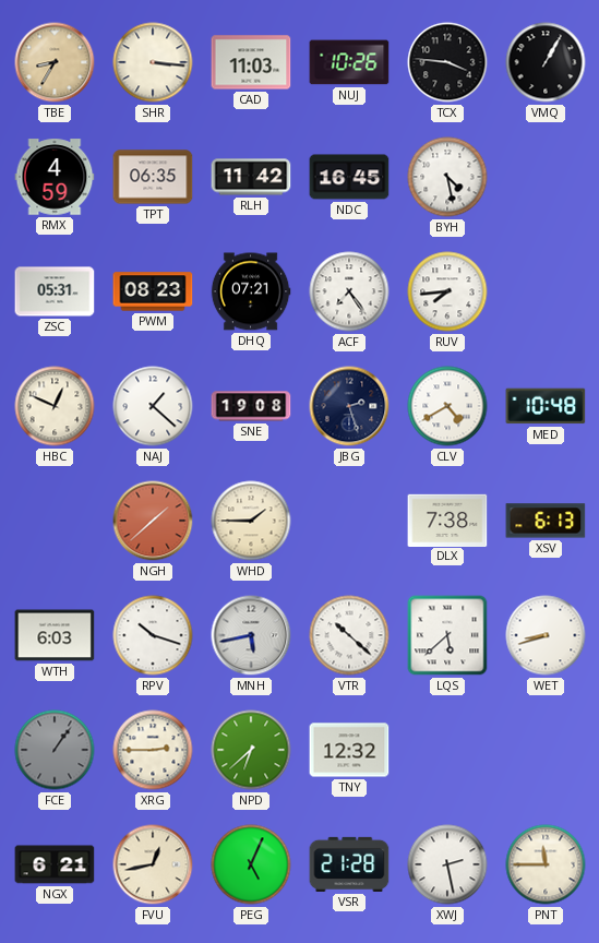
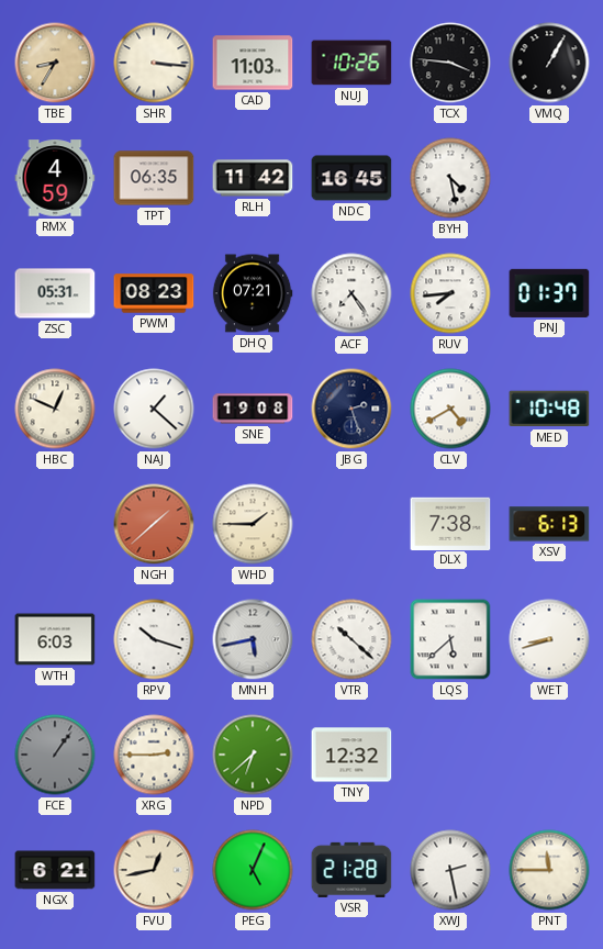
PNJ: none -> 01:37 (549, 293)
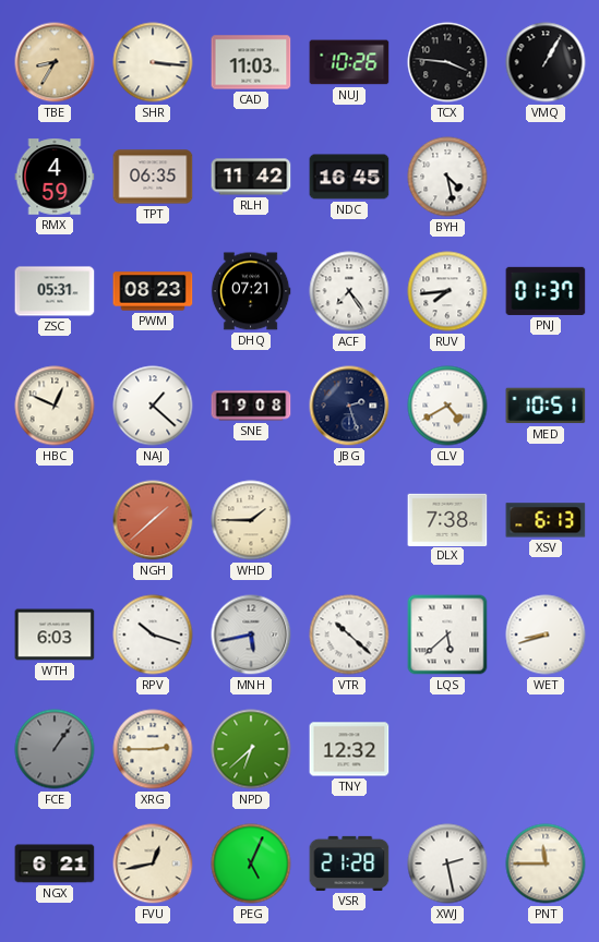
MED: 10:48 -> 10:51 (546, 406)
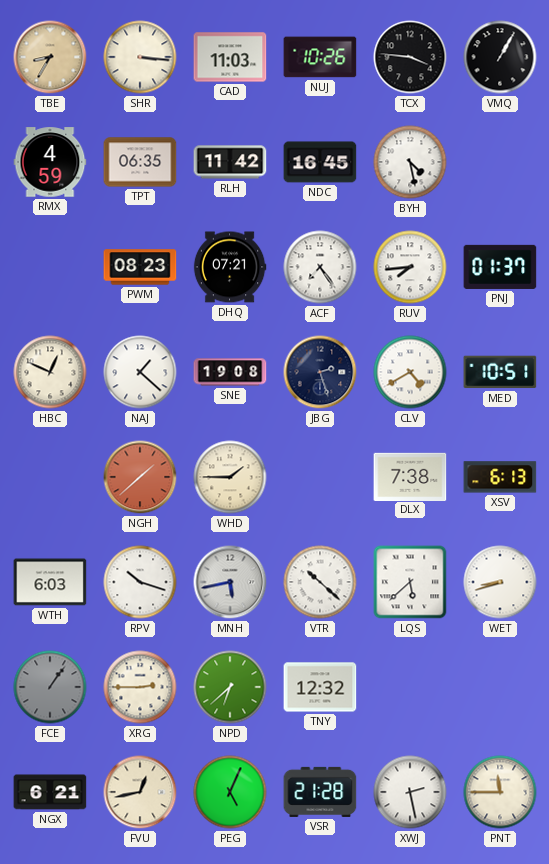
ZSC: 05:31 -> none (55, 291)
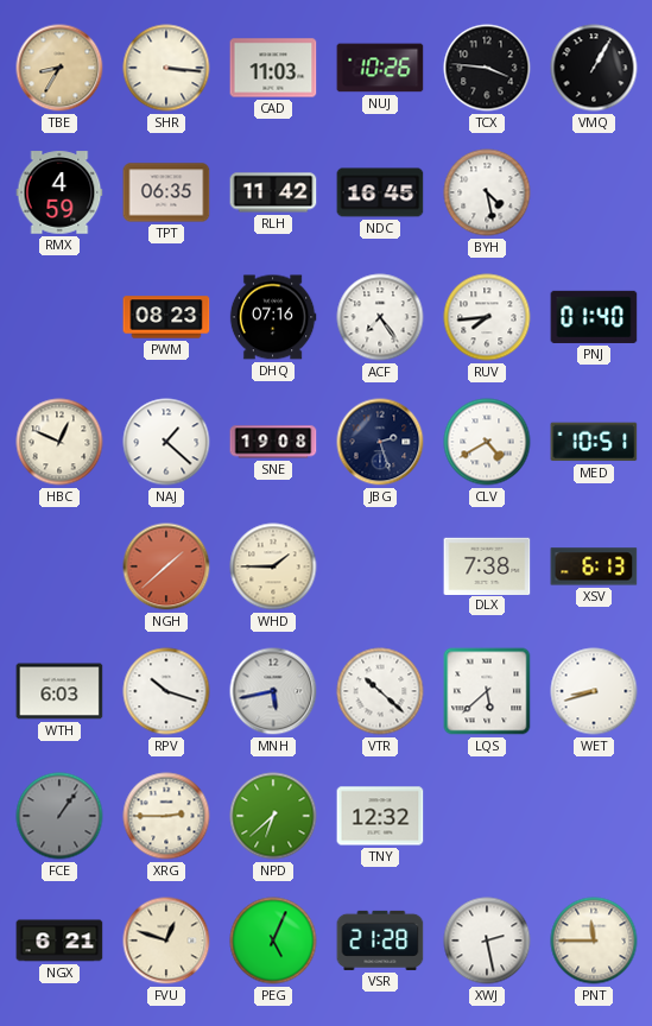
DHQ: 07:21 -> 07:16 (273, 317)
PNJ: 01:37 -> 01:40 (594, 317)
FVU: 12:43 -> 12:48 (166, 940)
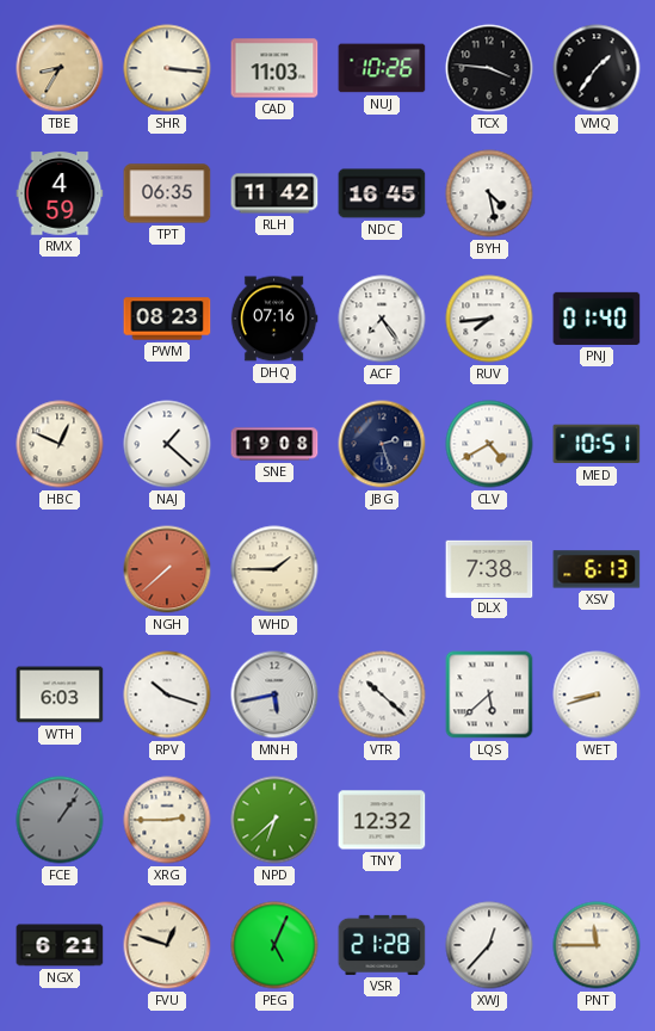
VMQ: 1:05 -> 1:36 (597, 68)
NGH: 1:38 -> 7:38 (167, 569)
XWJ: 2:28 -> 12:37 (489, 945)
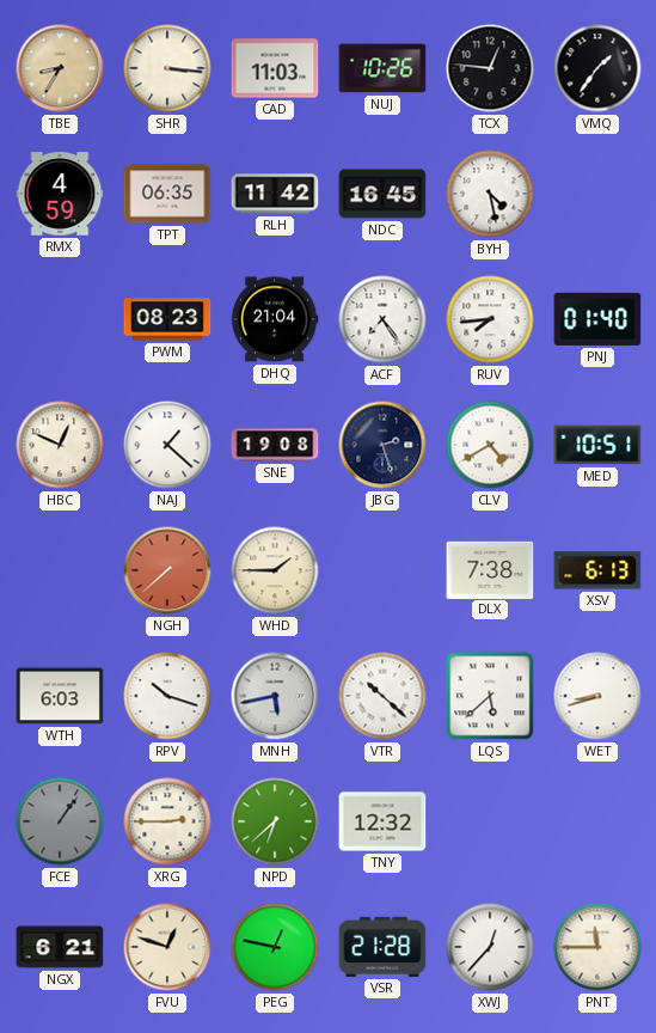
TCX: 3:46 -> 12:46 (490, 68)
DHQ: 07:16 -> 21:04 (275, 319)
PEG: 5:04 -> 12:47 (275, 947)
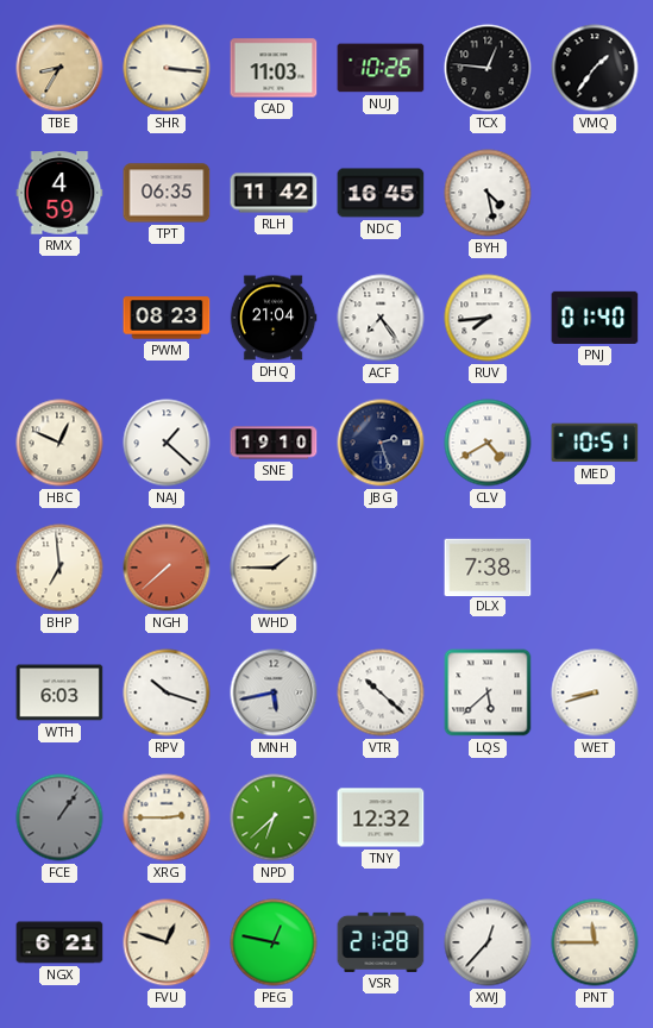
SNE: 19:08 -> 19:10 (274, 443)
BHP: none -> 6:59 (59, 568)
XSV: 6:13 -> none (597, 570)
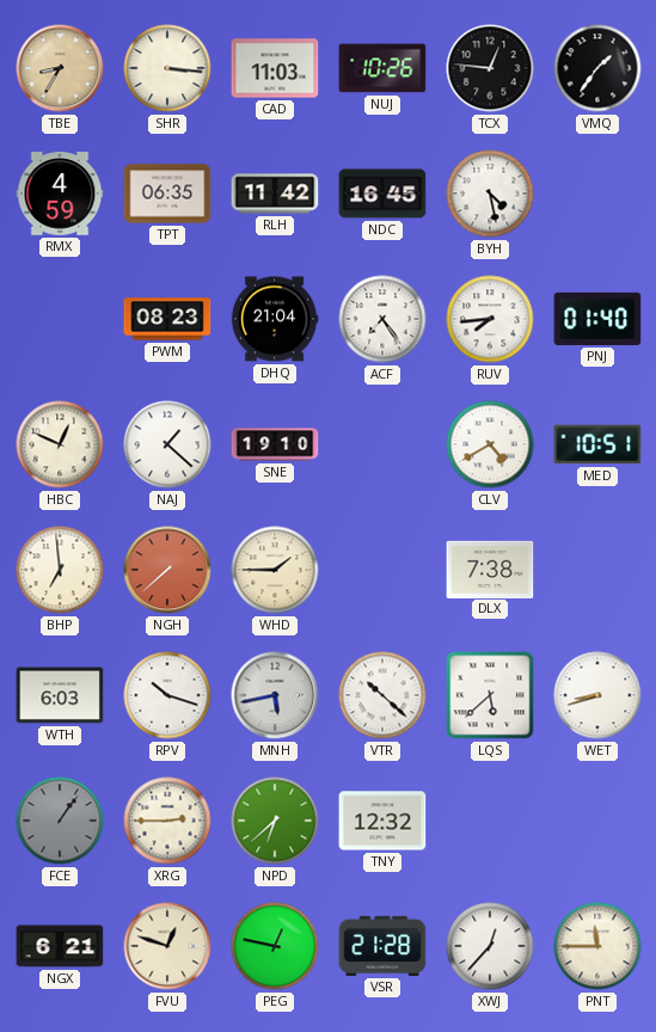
JBG: 2:27 -> none (381, 443)
